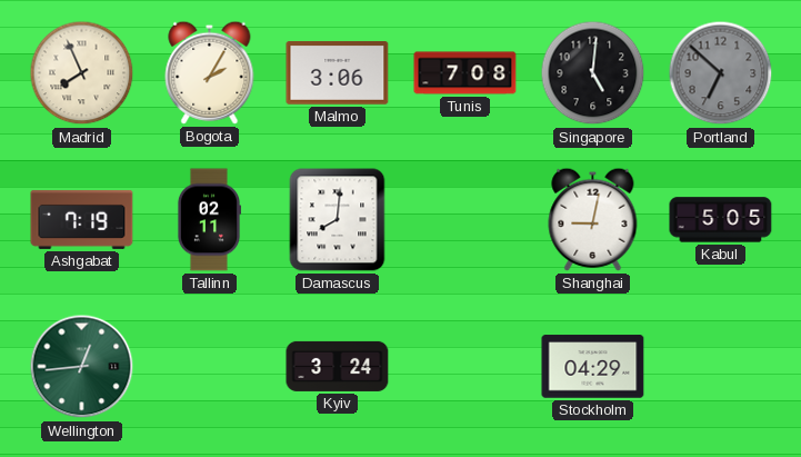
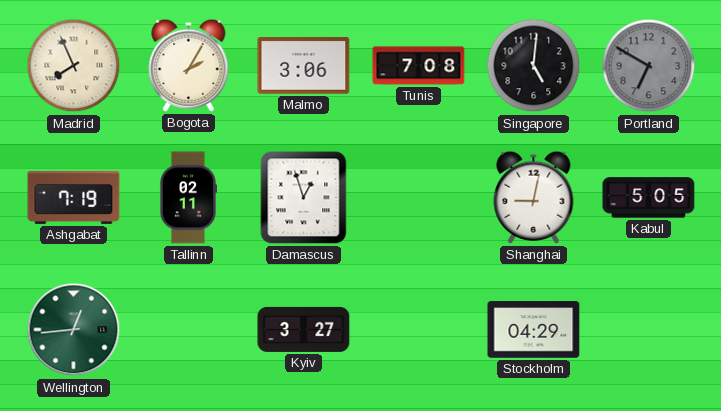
Portland: 6:52 -> 6:50 (649, 66)
Damascus: 8:01 -> 12:57 (304, 198)
Kyiv: 3:24 -> 3:27 (304, 329)
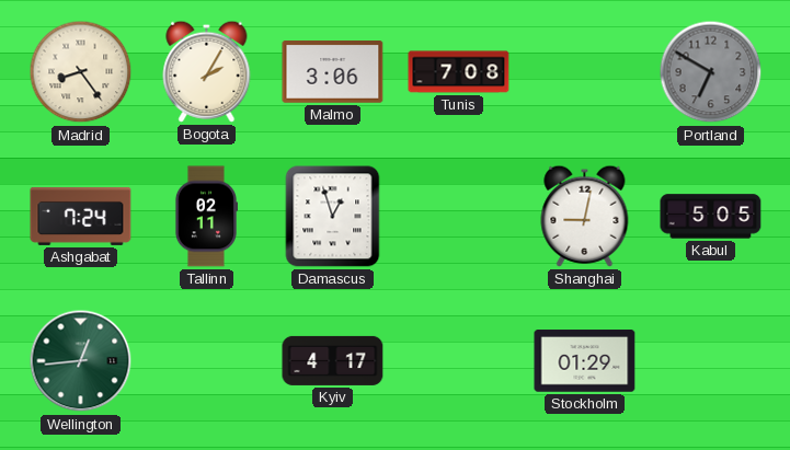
Madrid: 7:56 -> 8:24 (81, 72)
Singapore: 5:01 -> none (534, 66)
Ashgabat: 7:19 -> 7:24 (81, 216)
Kyiv: 3:27 -> 4:17 (333, 360)
Stockholm: 04:29 -> 01:29 (585, 361)
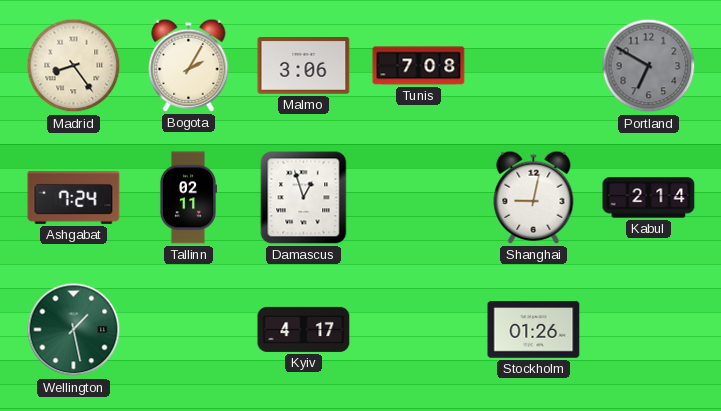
Kabul: 5:05 -> 2:14 (649, 198)
Wellington: 12:44 -> 1:28 (74, 330)
Stockholm: 01:29 -> 01:26 (534, 330)
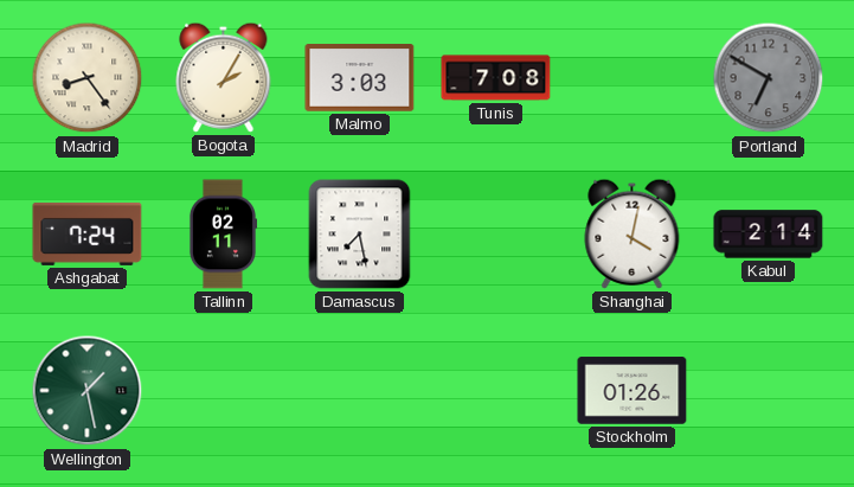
Malmo: 3:06 -> 3:03 (360, 78)
Damascus: 12:57 -> 7:28 (360, 235)
Shanghai: 9:02 -> 4:02 (633, 233)
Kyiv: 4:17 -> none (304, 329)
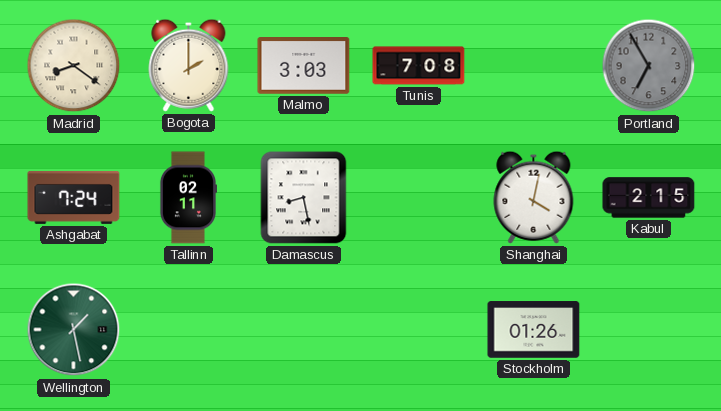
Madrid: 8:24 -> 8:21 (74, 66)
Bogota: 2:05 -> 2:00 (189, 65)
Portland: 6:50 -> 6:55 (649, 66)
Damascus: 7:28 -> 8:28 (304, 198)
Kabul: 2:14 -> 2:15 (649, 198)
